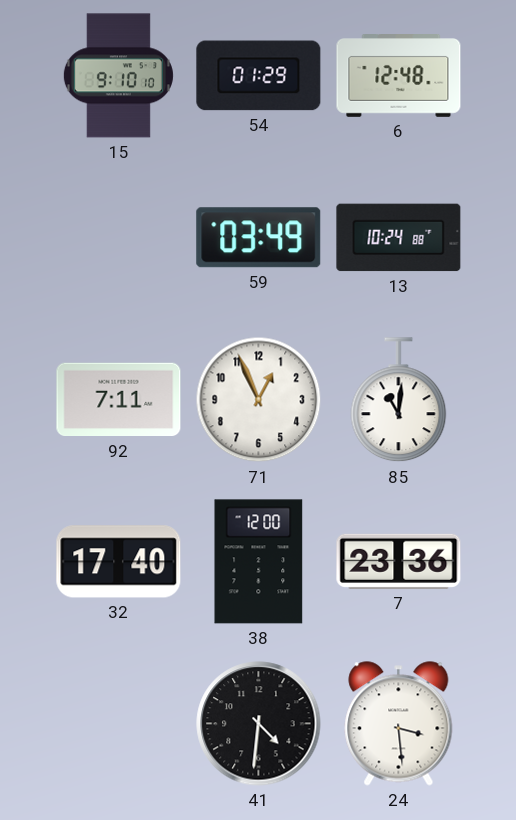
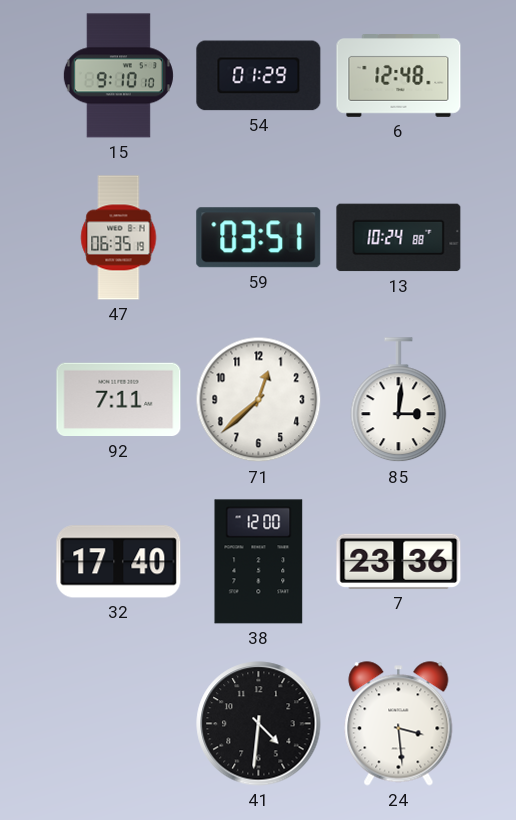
47: none -> 06:35 (119, 238)
59: 03:49 -> 03:51 (259, 238)
71: 12:56 -> 12:38 (259, 400)
85: 11:01 -> 3:01 (399, 400)
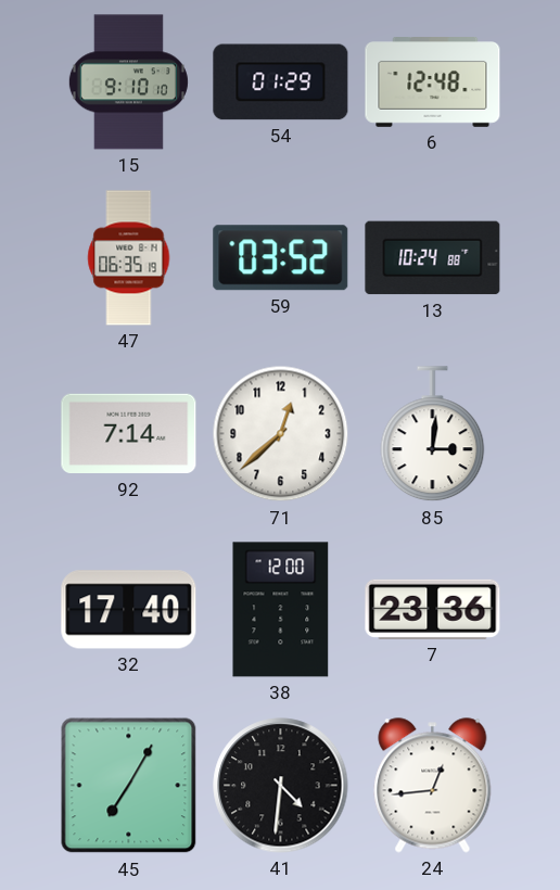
59: 03:51 -> 03:52 (281, 258)
92: 7:11 -> 7:14 (129, 434)
45: none -> 7:05 (129, 786)
24: 3:29 -> 12:44 (433, 786)
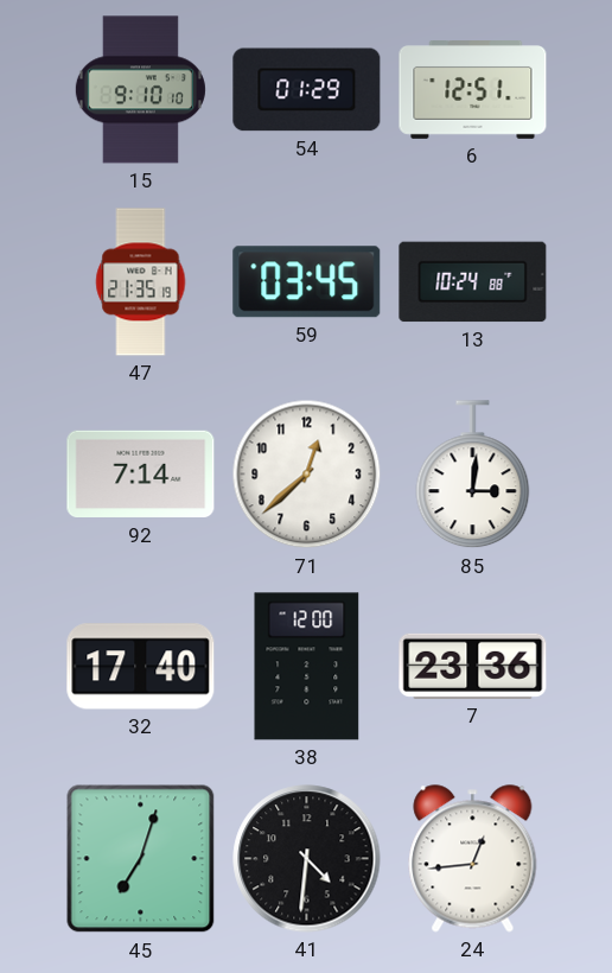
6: 12:48 -> 12:51 (473, 90)
47: 06:35 -> 21:35 (141, 282)
59: 03:52 -> 03:45 (307, 282)
45: 7:05 -> 7:03 (141, 859)
